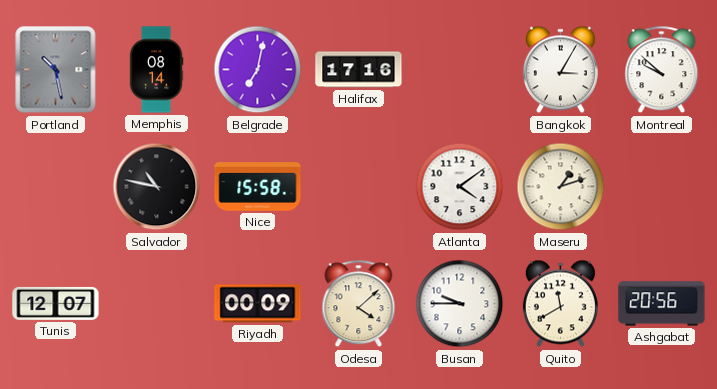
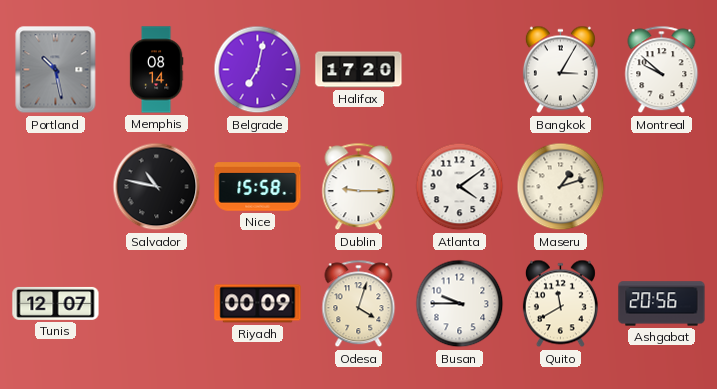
Halifax: 17:16 -> 17:20 (359, 70)
Dublin: none -> 9:15 (359, 187)
Odesa: 4:08 -> 4:03 (359, 304)
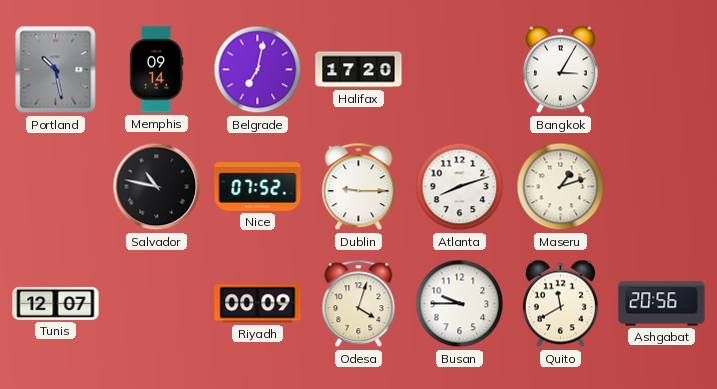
Memphis: 08:14 -> 09:14 (156, 70)
Montreal: 9:52 -> none (662, 70)
Nice: 15:58 -> 07:52 (258, 187)
Atlanta: 4:09 -> 8:12 (460, 187)
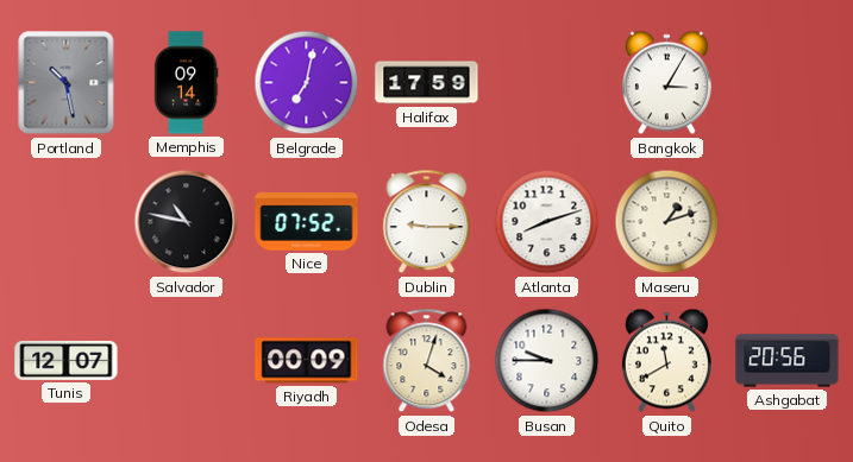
Halifax: 17:20 -> 17:59 (427, 83)
